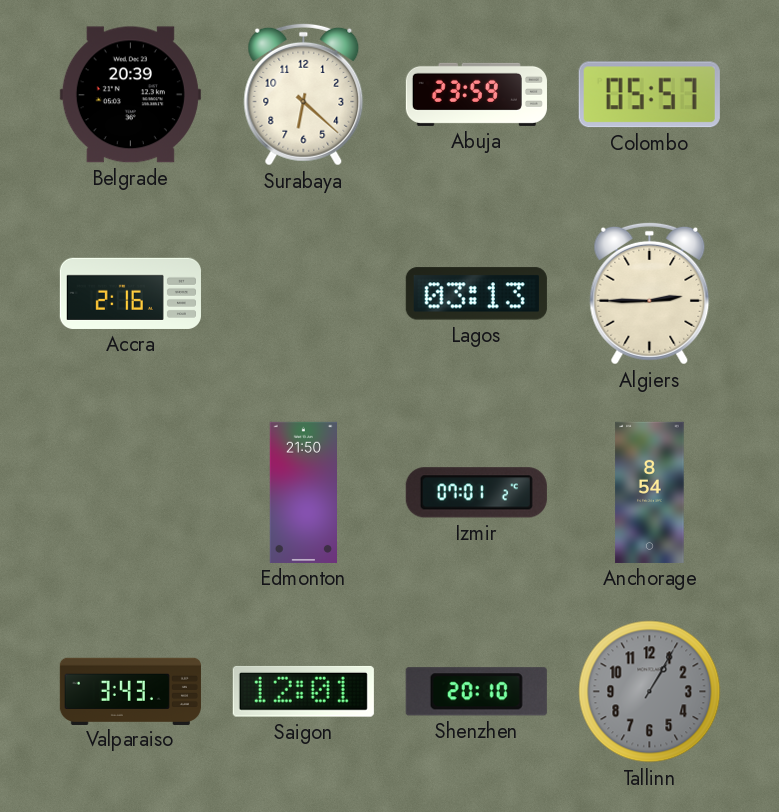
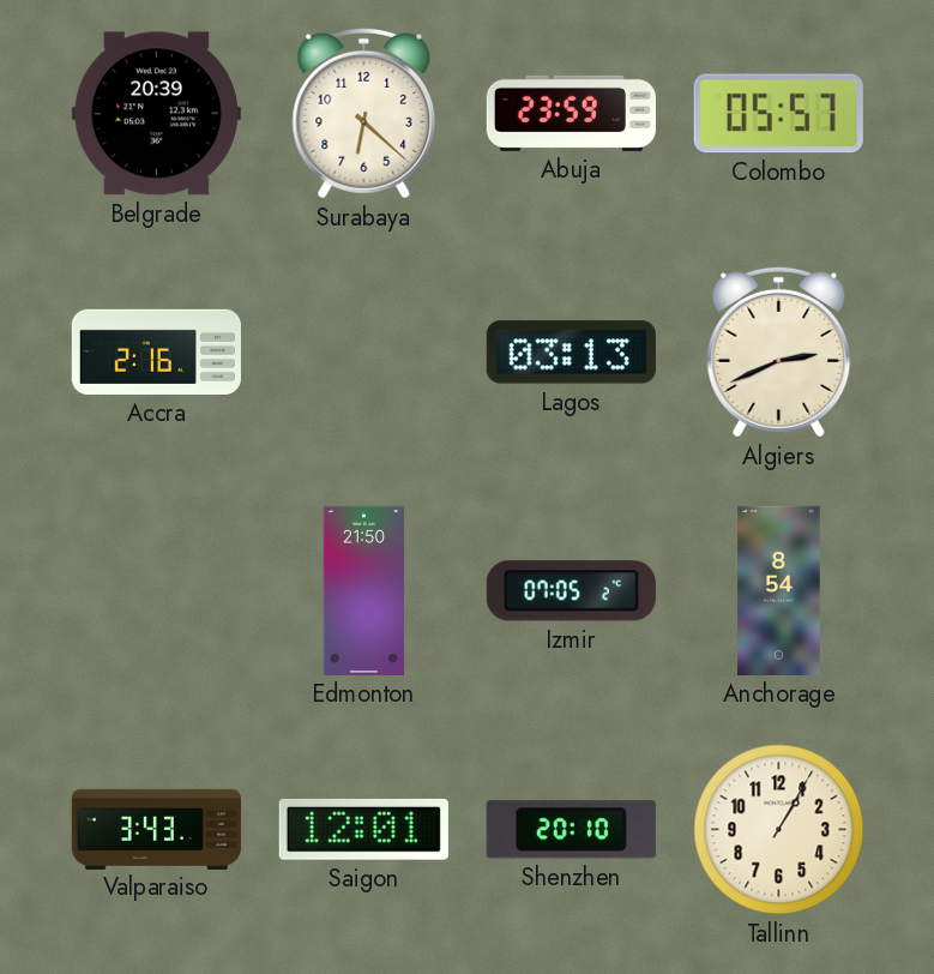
Algiers: 2:45 -> 2:41 (779, 351)
Izmir: 07:01 -> 07:05 (571, 591)
Tallinn dial: grey -> cream (779, 830)
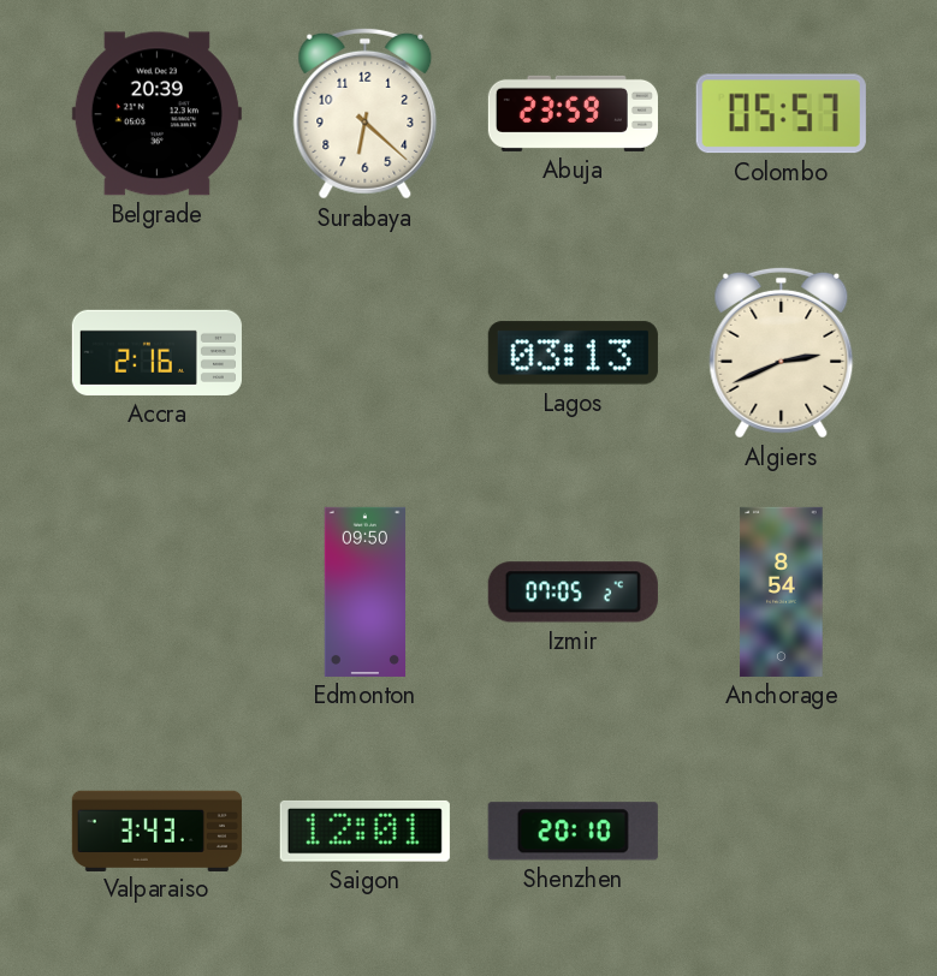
Edmonton: 21:50 -> 09:50 (364, 591)
Tallinn: 1:05 -> none (779, 830)
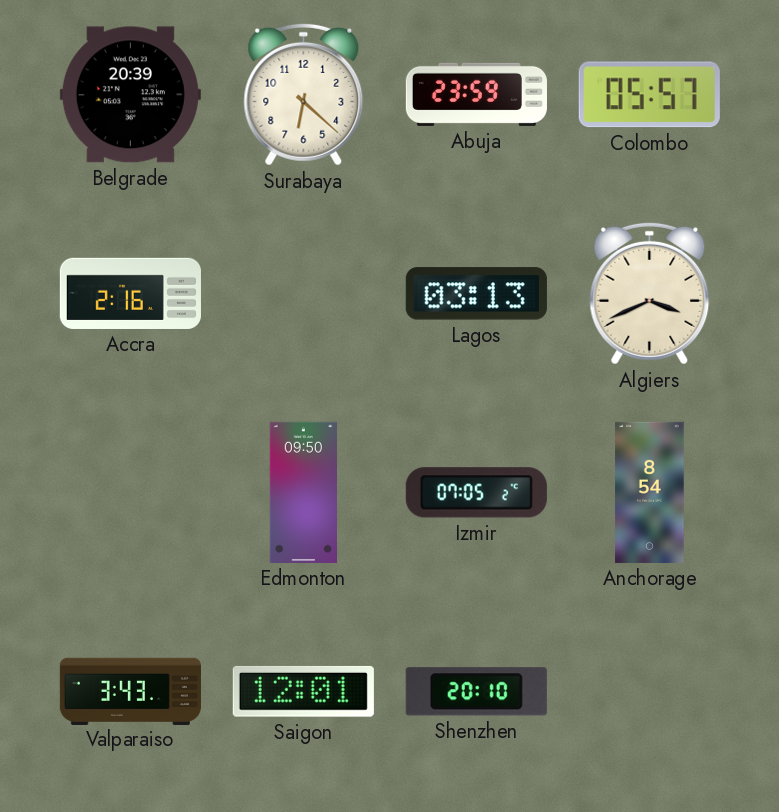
Algiers: 2:41 -> 3:41 (650, 293)
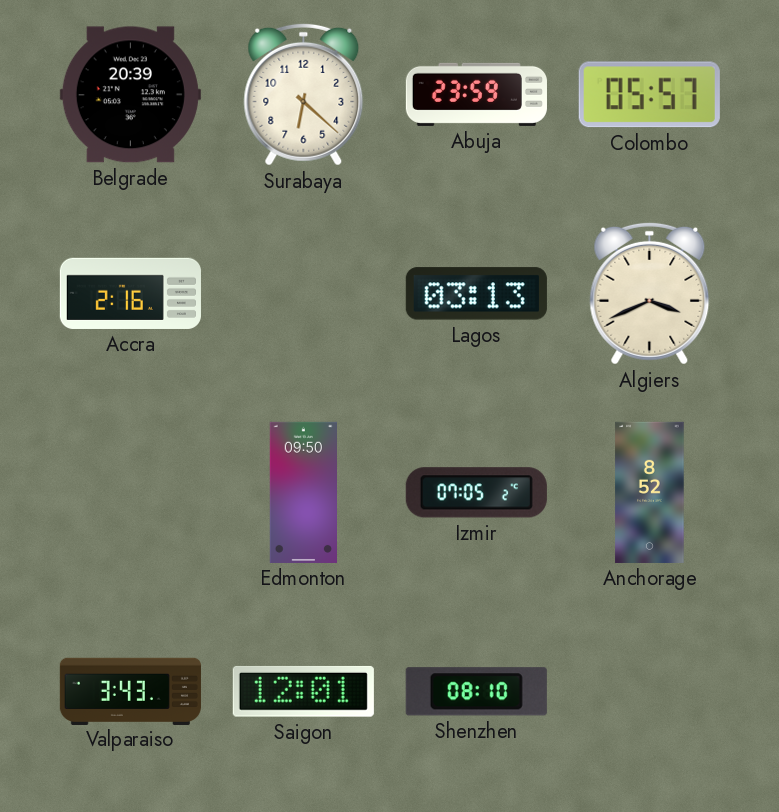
Anchorage: 8:54 -> 8:52 (650, 492)
Shenzhen: 20:10 -> 08:10 (476, 692)
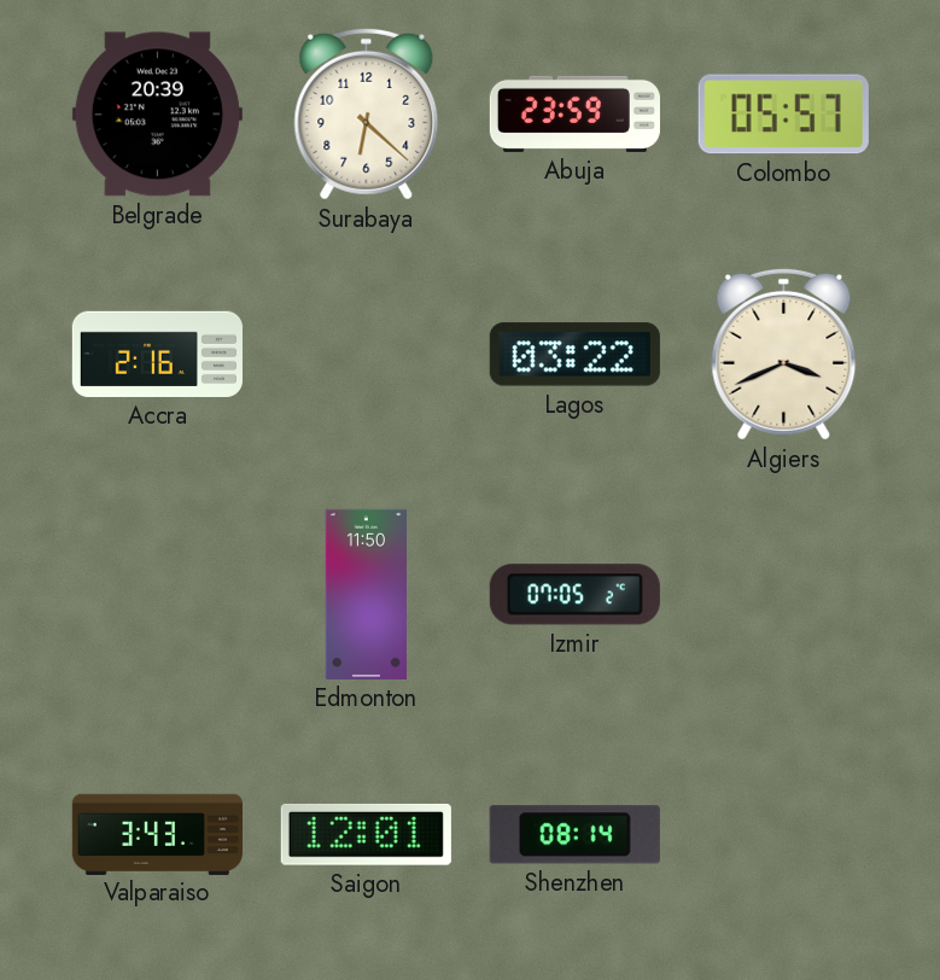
Lagos: 03:13 -> 03:22 (574, 355)
Edmonton: 09:50 -> 11:50 (366, 594)
Anchorage: 8:52 -> none (650, 492)
Shenzhen: 08:10 -> 08:14 (574, 835)
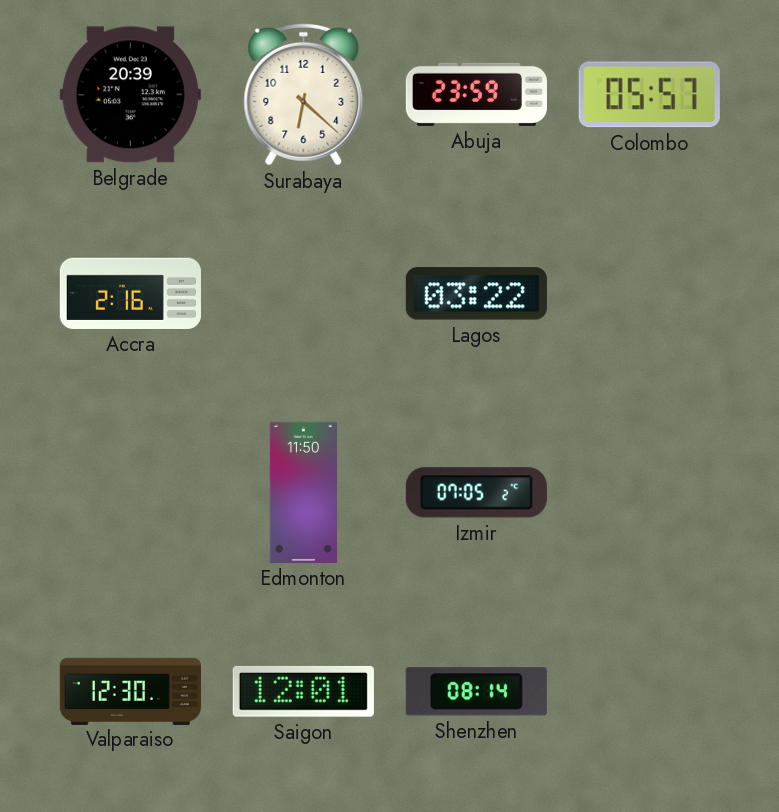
Algiers: 3:41 -> none (784, 354)
Valparaiso: 3:43 -> 12:30 (130, 691)
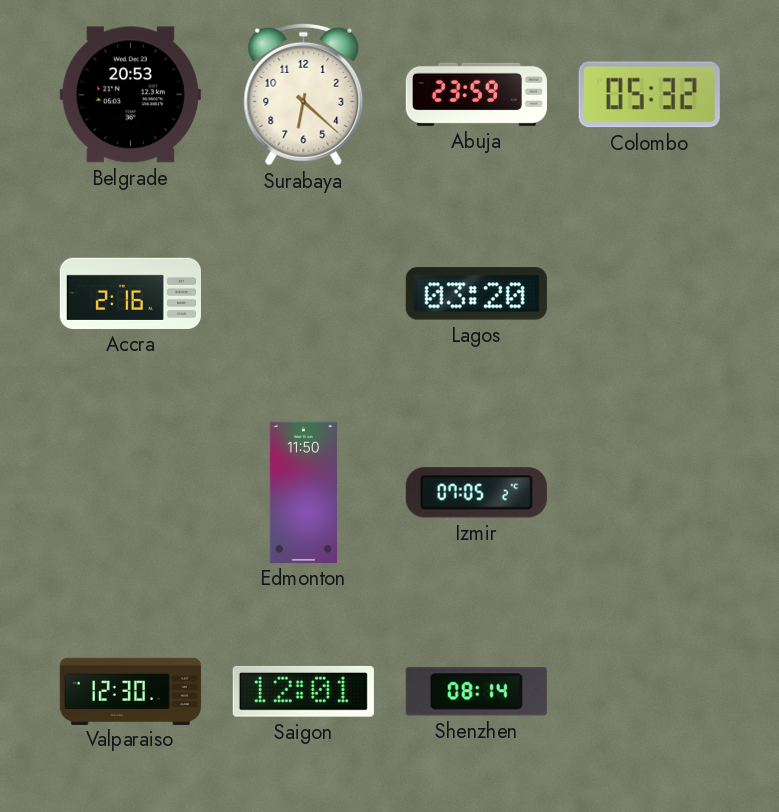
Belgrade: 20:39 -> 20:53 (130, 95)
Colombo: 05:57 -> 05:32 (649, 95)
Lagos: 03:22 -> 03:20 (476, 294)
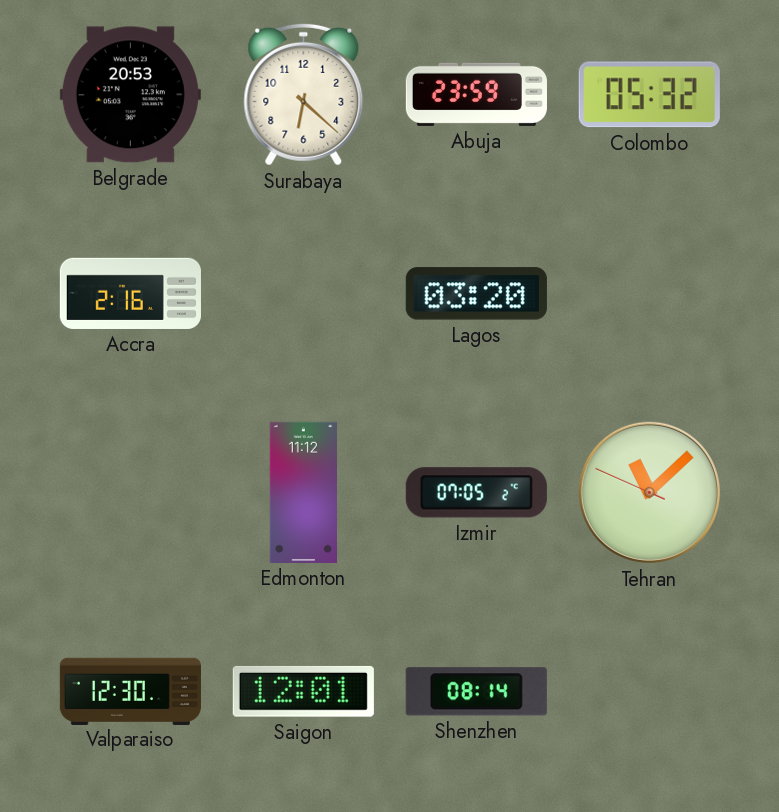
Edmonton: 11:50 -> 11:12 (303, 492)
Tehran: none -> 11:07 (649, 492)
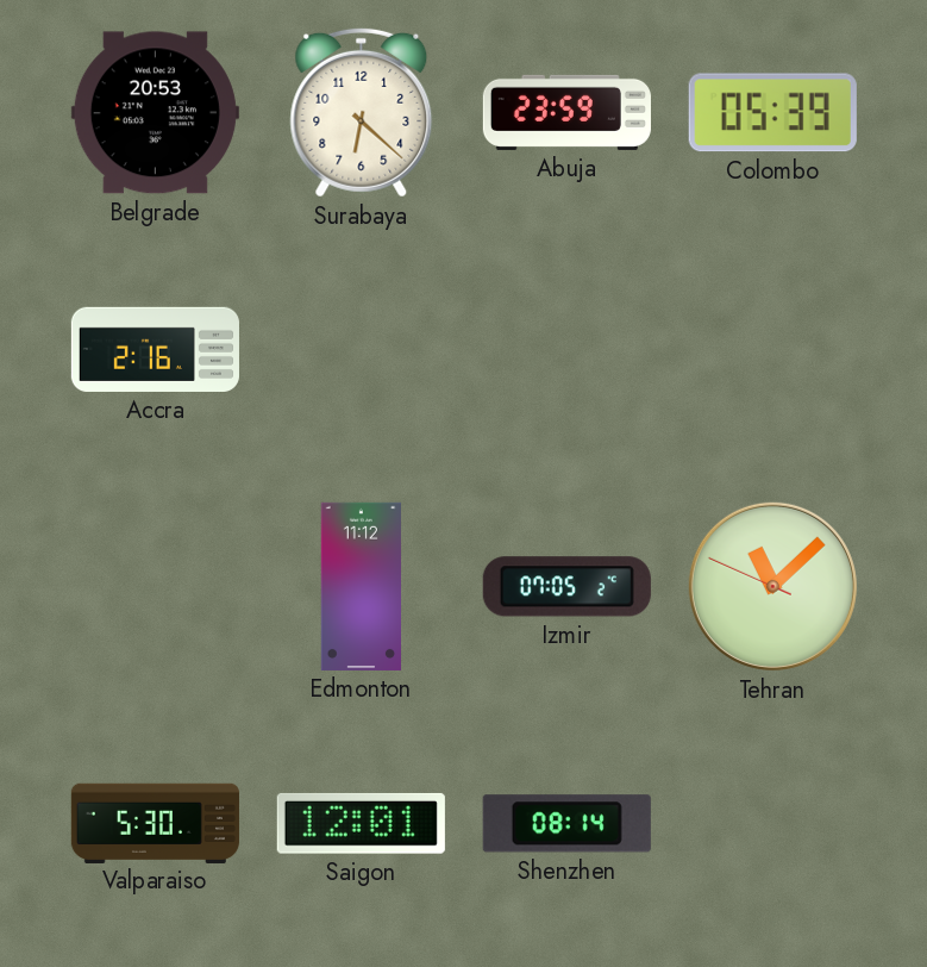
Colombo: 05:32 -> 05:39 (772, 113)
Lagos: 03:20 -> none (476, 294)
Valparaiso: 12:30 -> 5:30 (155, 823)
